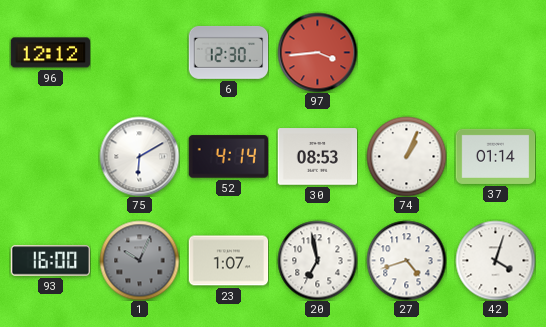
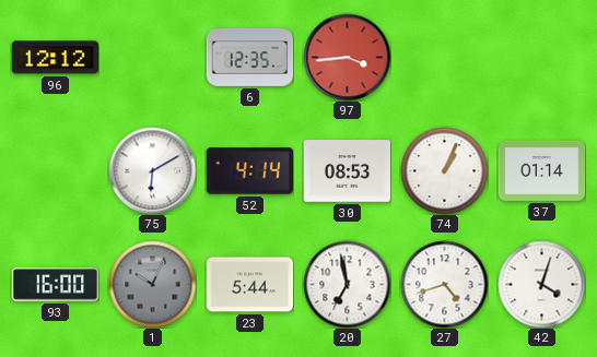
6: 12:30 -> 12:35 (249, 57)
23: 1:07 -> 5:44 (249, 285)
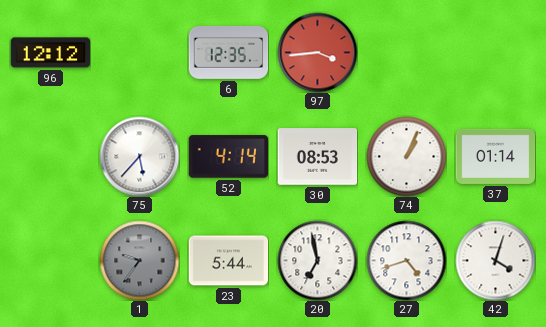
75: 6:10 -> 5:37 (139, 156)
93: 16:00 -> none (55, 285)
1: 10:04 -> 9:36 (139, 260)
